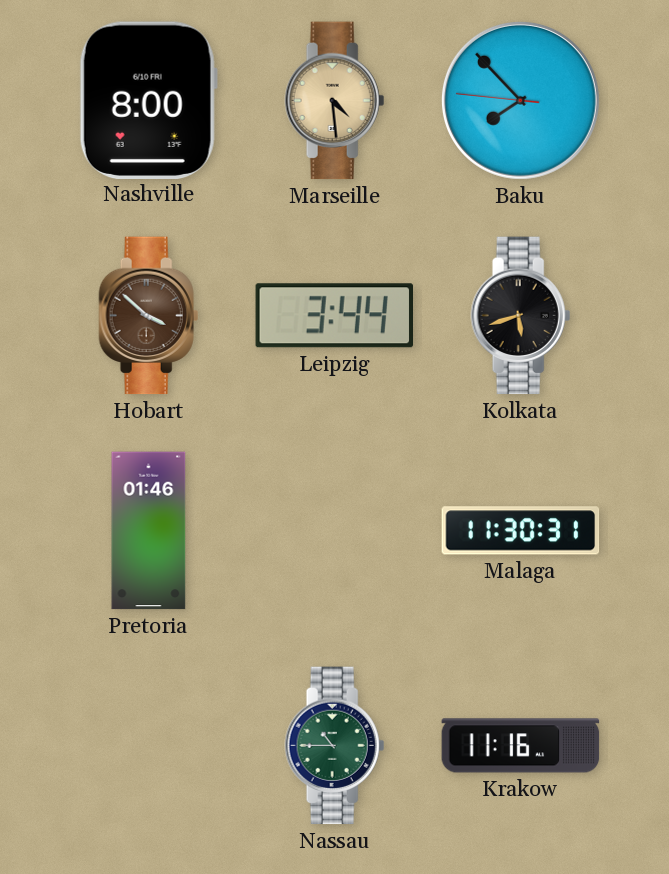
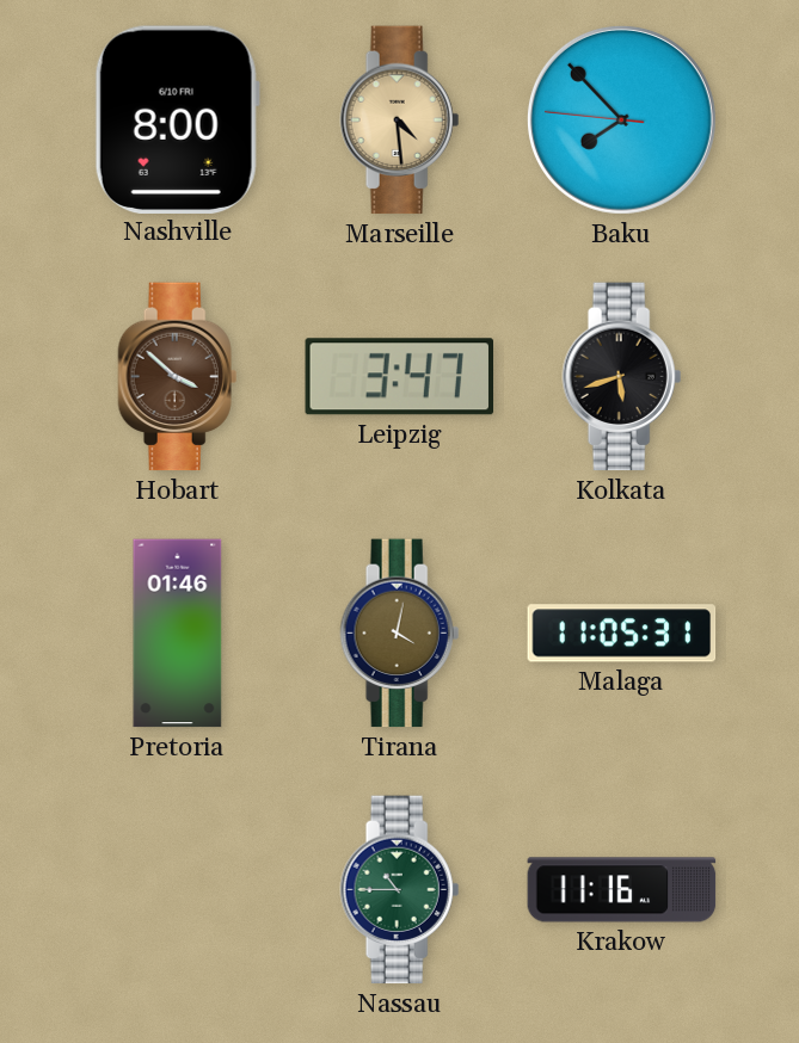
Leipzig: 3:44 -> 3:47 (399, 377)
Tirana: none -> 4:02 (400, 634)
Malaga: 11:30 -> 11:05 (622, 634)
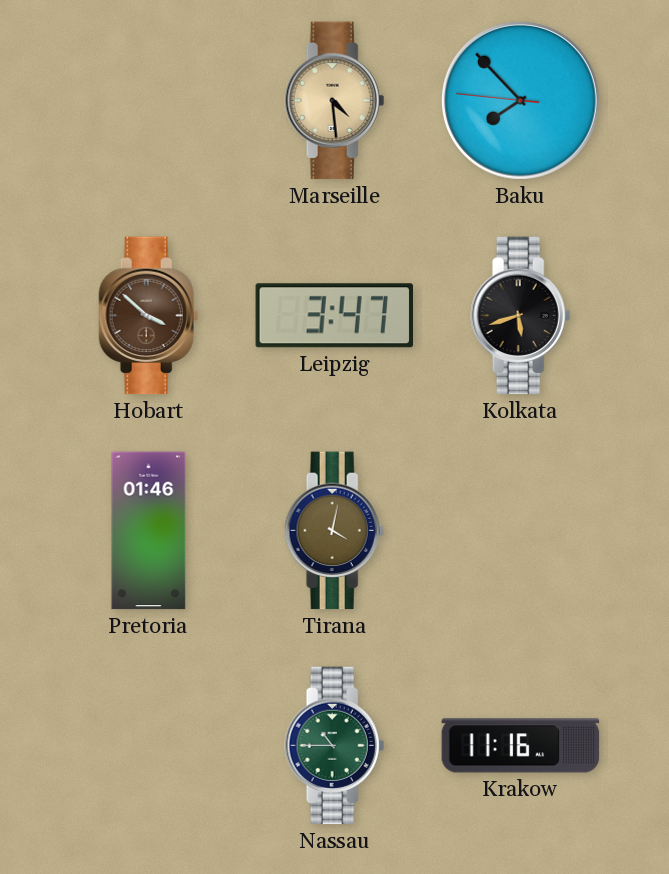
Nashville: 8:00 -> none (177, 119)
Malaga: 11:05 -> none (622, 634)
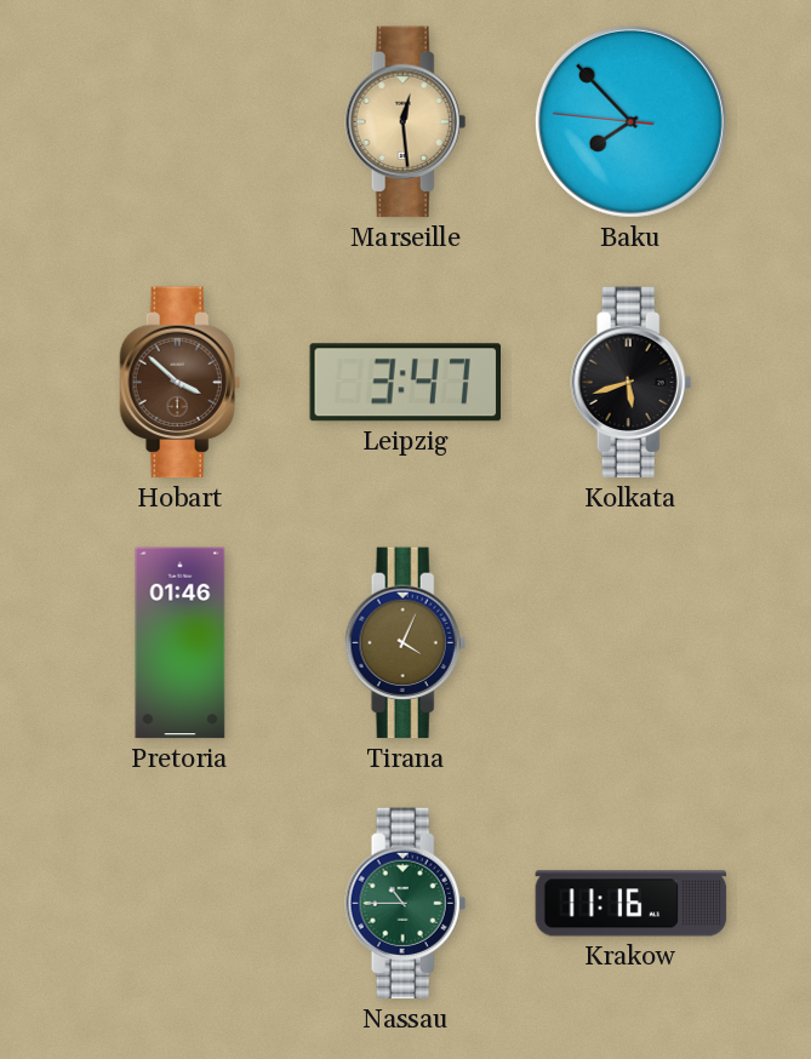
Marseille: 4:29 -> 12:29 (406, 122)
Tirana: 4:02 -> 4:04 (406, 643)
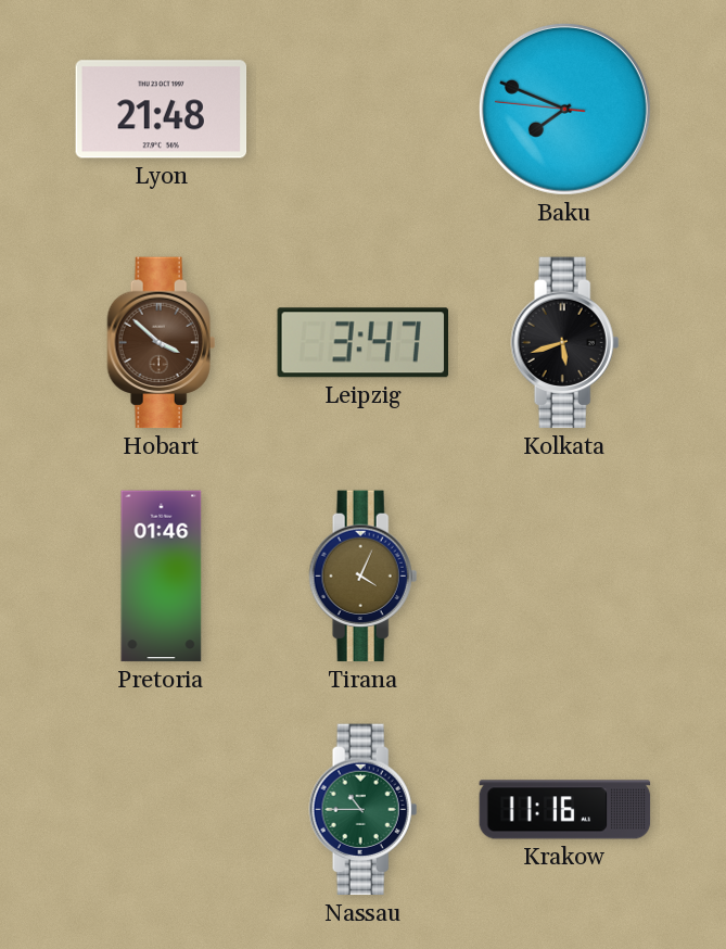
Lyon: none -> 21:48 (162, 110)
Marseille: 12:29 -> none (406, 122)
Baku: 7:52 -> 7:48 (564, 109)
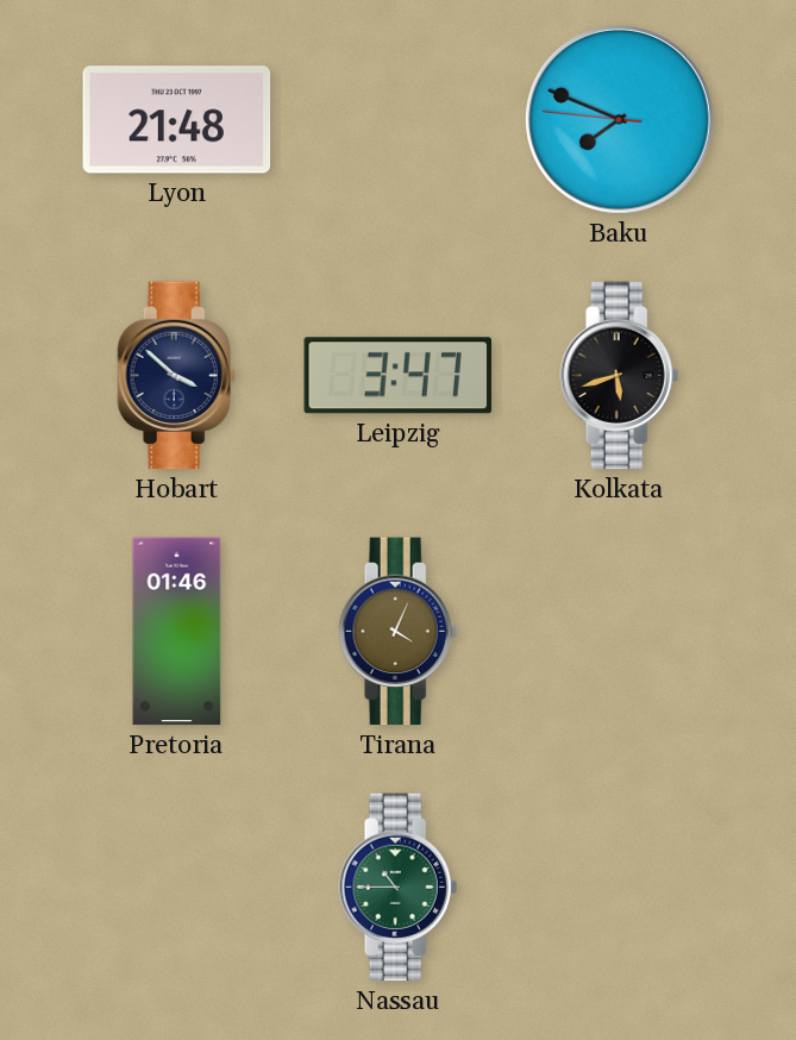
Hobart dial: brown -> navy (177, 376)
Krakow: 11:16 -> none (565, 810)
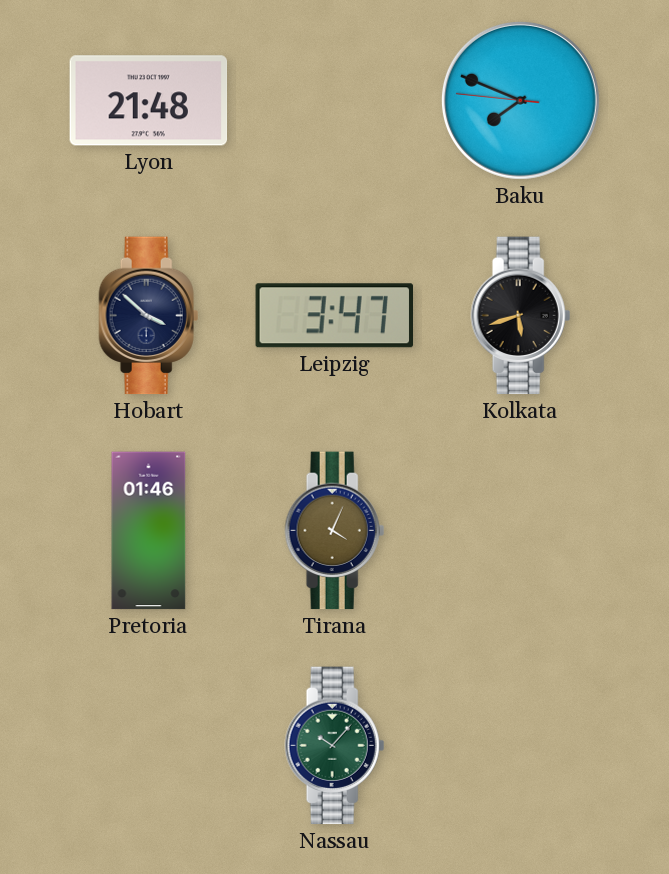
Nassau: 10:45 -> 10:07 (335, 746)
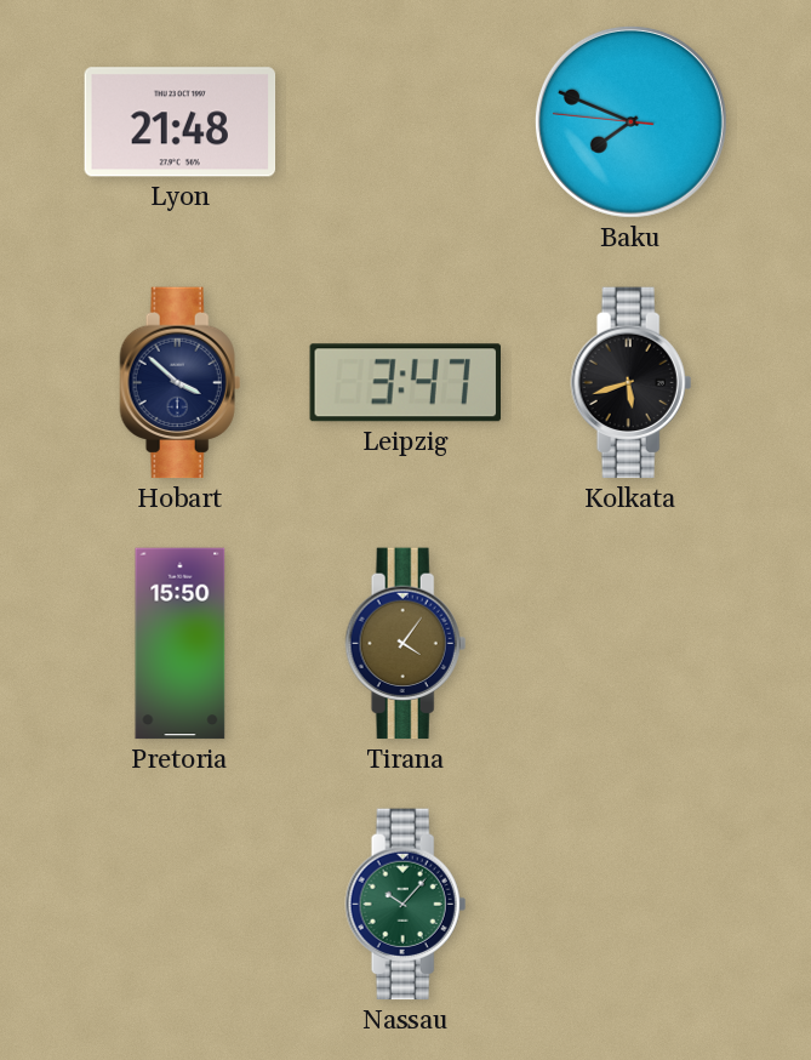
Pretoria: 01:46 -> 15:50 (181, 644)
Tirana: 4:04 -> 4:06 (406, 644)
